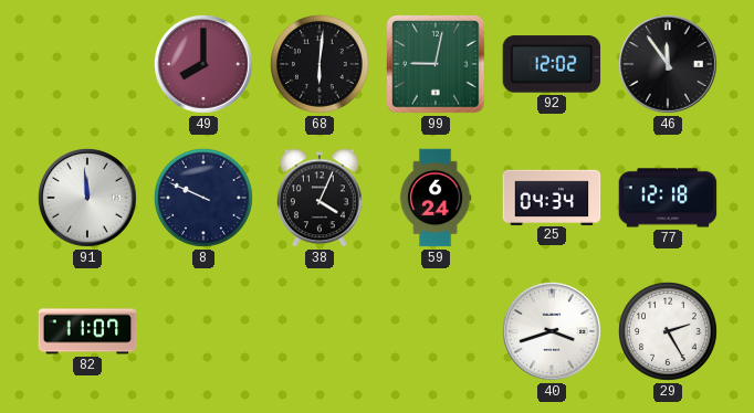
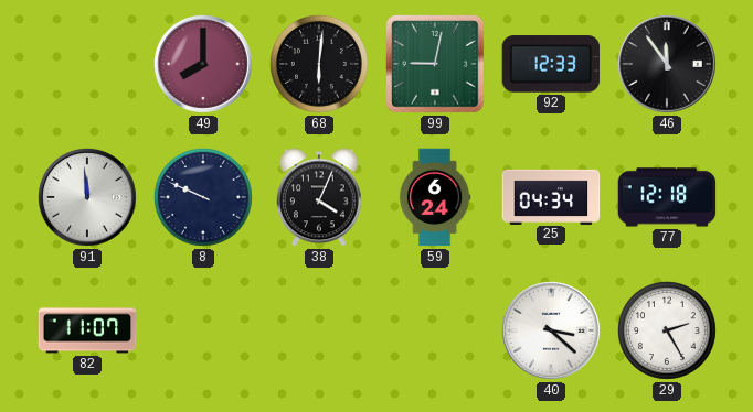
92: 12:02 -> 12:33 (551, 64)
40: 3:42 -> 3:22 (551, 330)
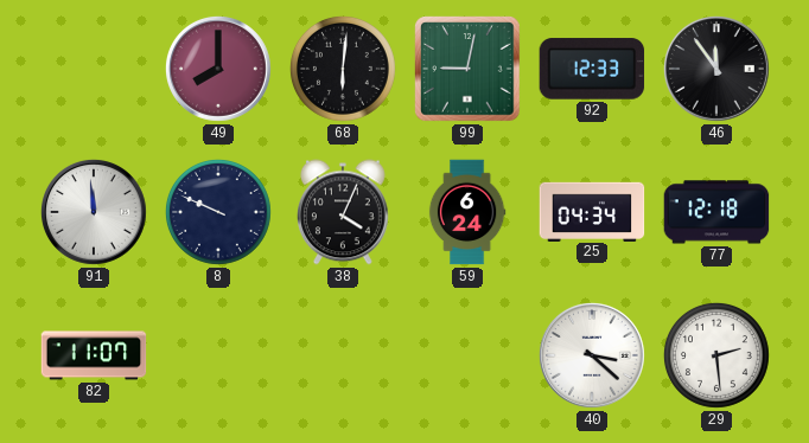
29: 2:25 -> 2:29 (716, 355)
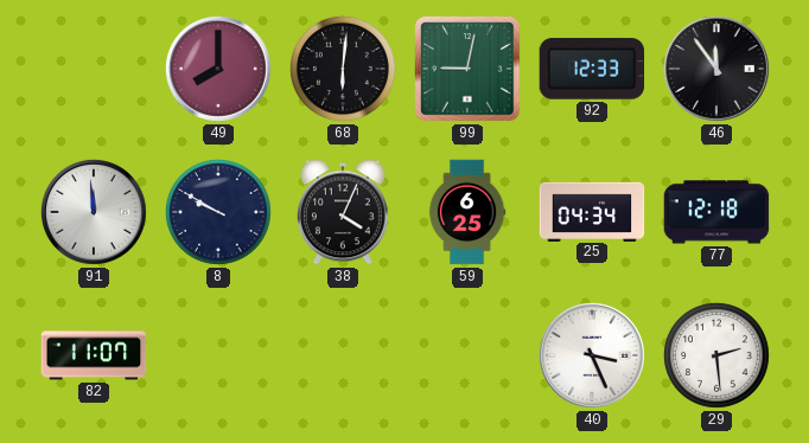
8: 9:49 -> 9:50 (218, 212)
59: 6:24 -> 6:25 (467, 212)
40: 3:22 -> 3:26 (592, 355)
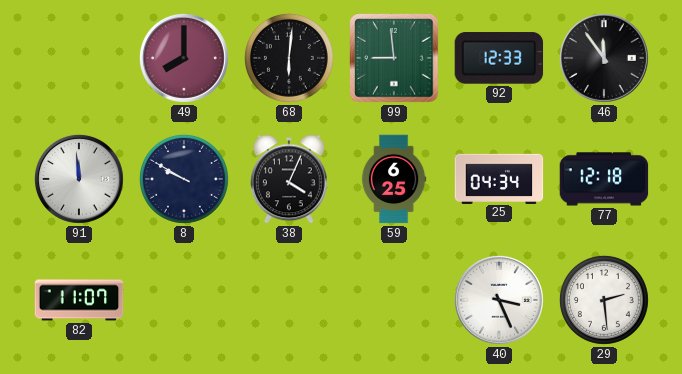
99: 9:02 -> 8:59 (395, 59)
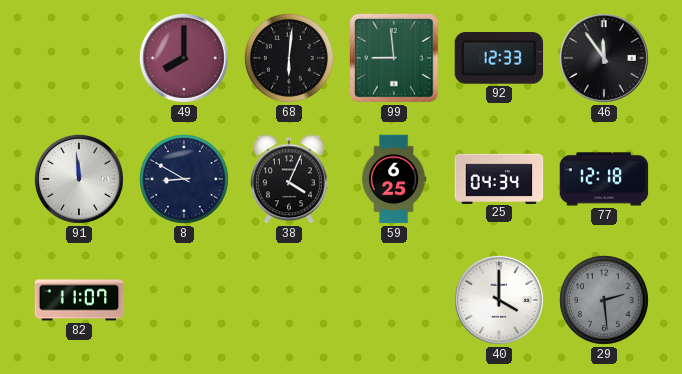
8: 9:50 -> 8:50 (184, 179)
40: 3:26 -> 4:00 (499, 300)
29 dial: white -> grey (604, 300)
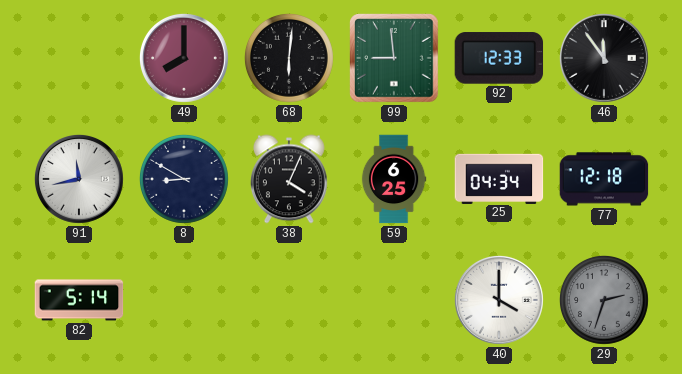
91: 11:59 -> 11:43 (79, 179)
82: 11:07 -> 5:14 (79, 300)
29: 2:29 -> 2:33 (604, 300)
